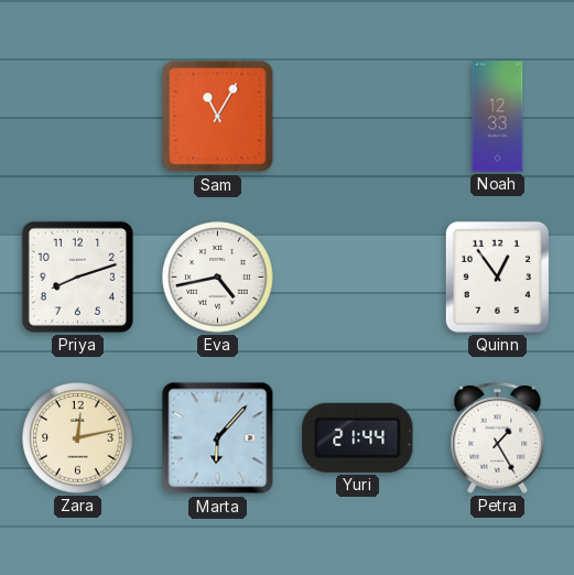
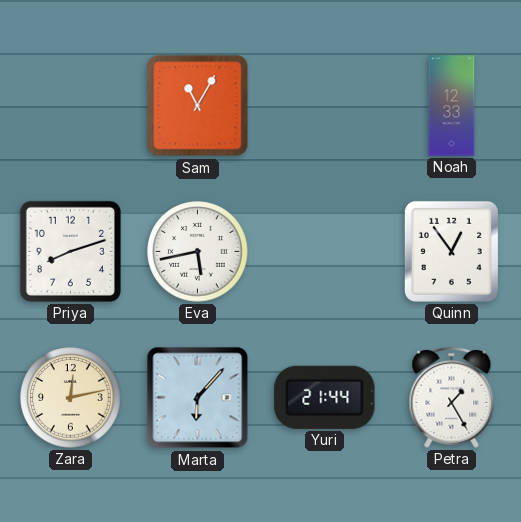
Eva: 4:43 -> 5:43 (198, 252)
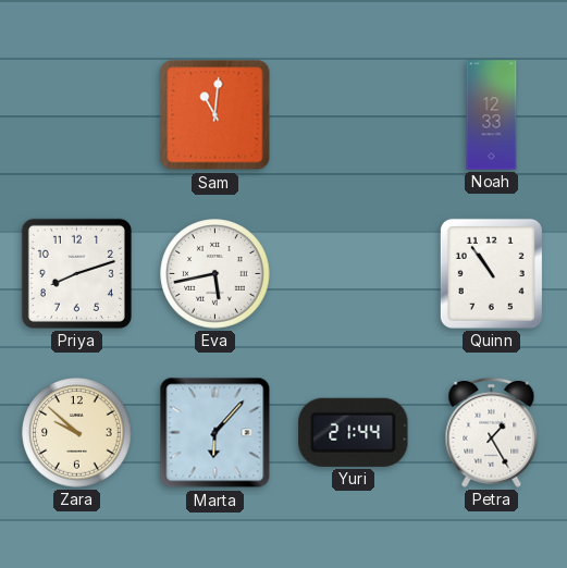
Sam: 11:05 -> 11:01 (215, 115)
Quinn: 12:54 -> 10:54 (491, 273)
Zara: 12:13 -> 9:52 (77, 433)
